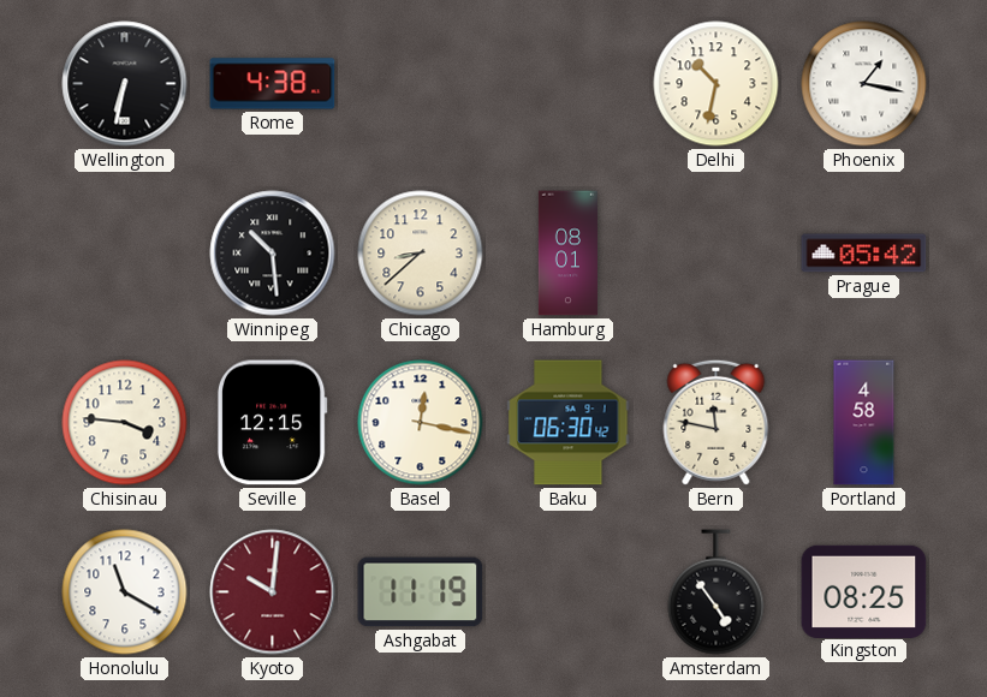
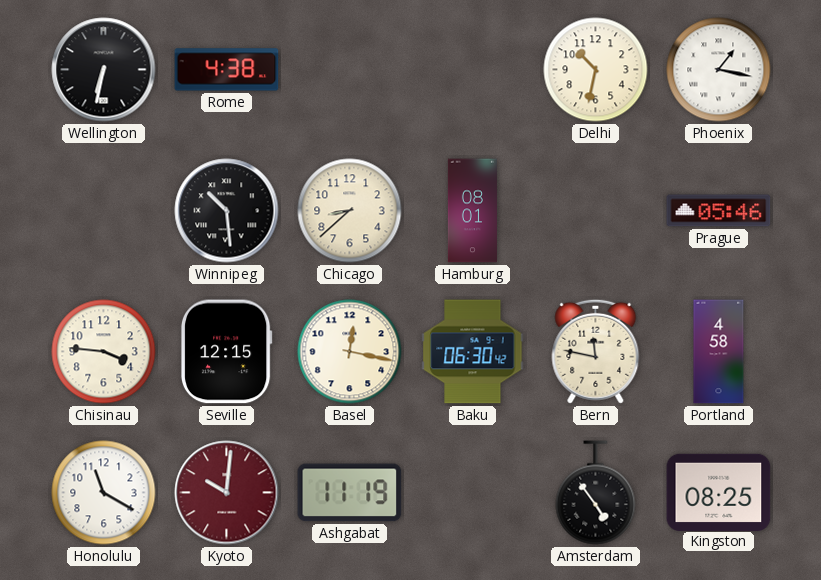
Prague: 05:42 -> 05:46 (719, 211)
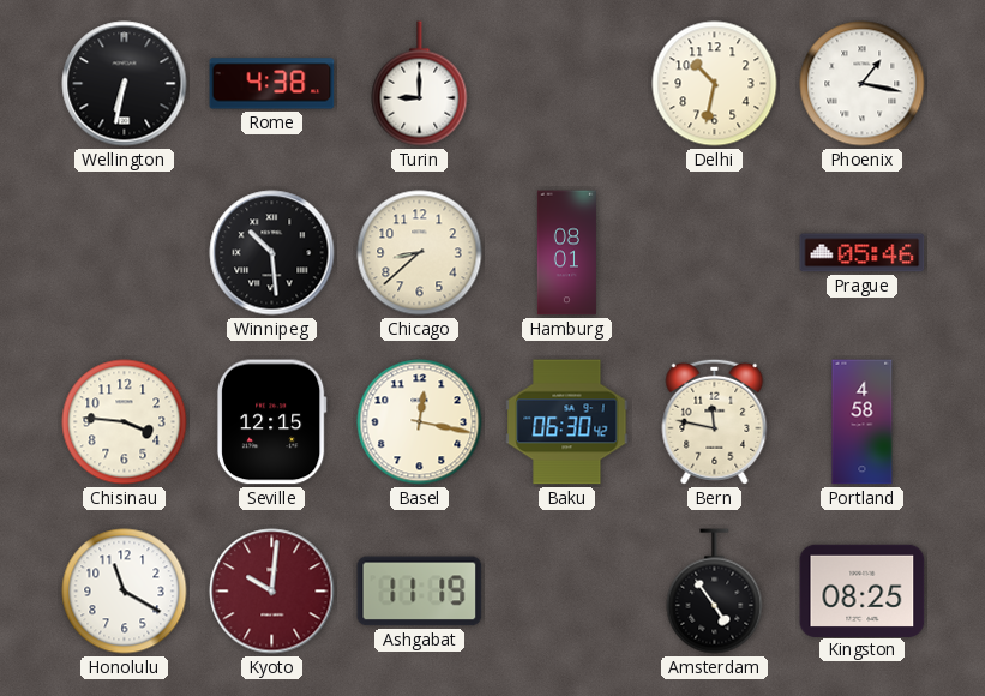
Turin: none -> 9:00 (420, 84)
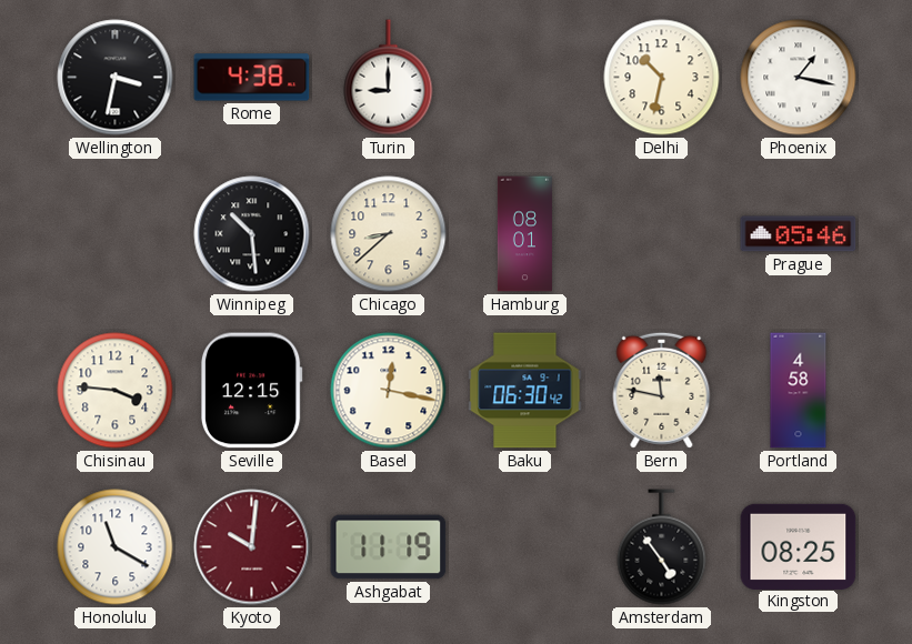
Wellington: 6:32 -> 3:32 (116, 78)
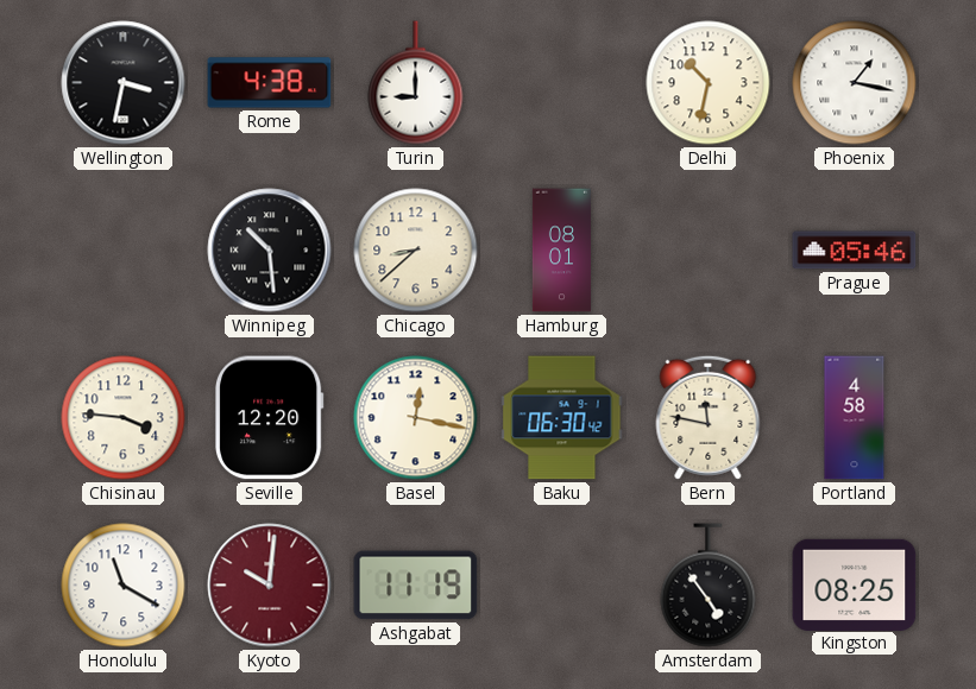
Seville: 12:15 -> 12:20 (269, 418)
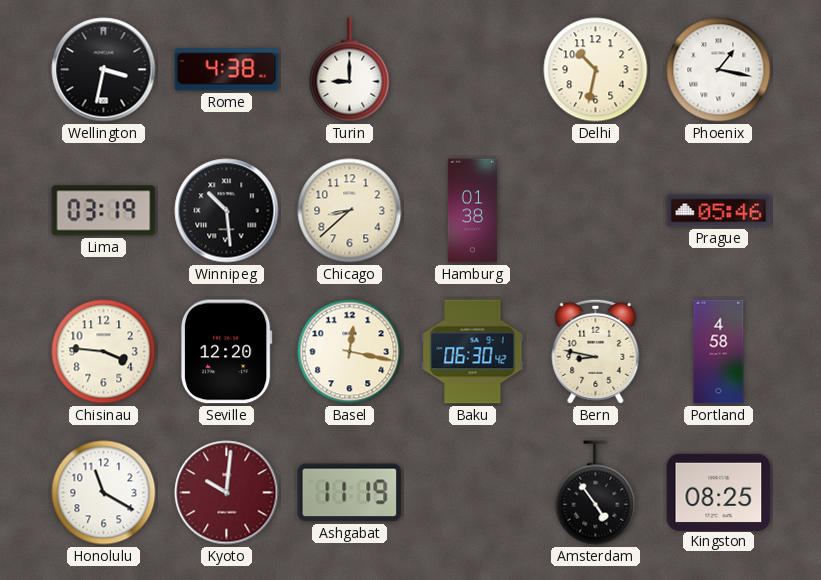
Lima: none -> 03:19 (104, 211)
Hamburg: 08:01 -> 01:38 (472, 211)
Bern: 11:47 -> 8:47 (596, 351)
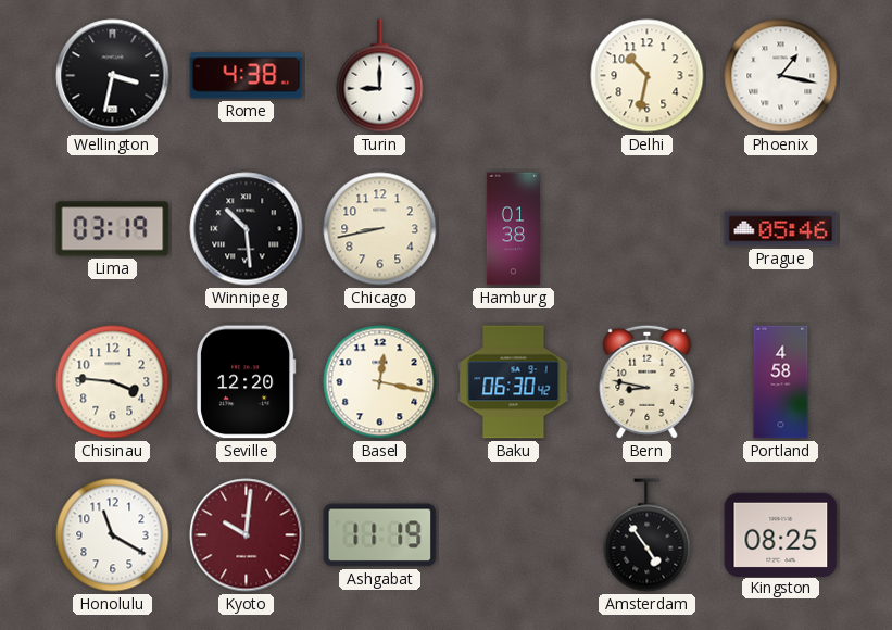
Chicago: 8:38 -> 8:43 (380, 229)
